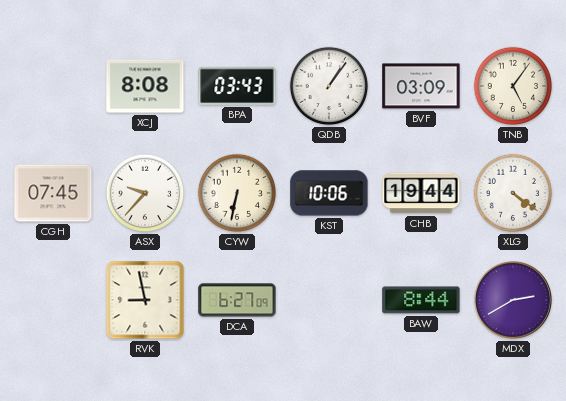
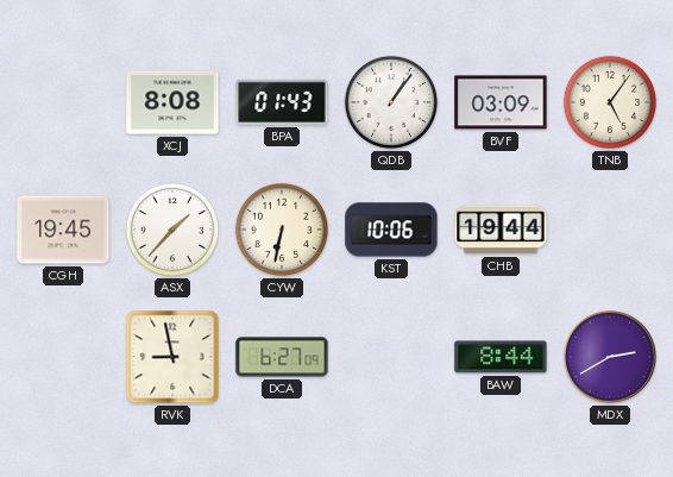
BPA: 03:43 -> 01:43 (282, 102)
CGH: 07:45 -> 19:45 (63, 230)
ASX: 9:37 -> 1:37 (172, 230)
XLG: 4:21 -> none (513, 193)
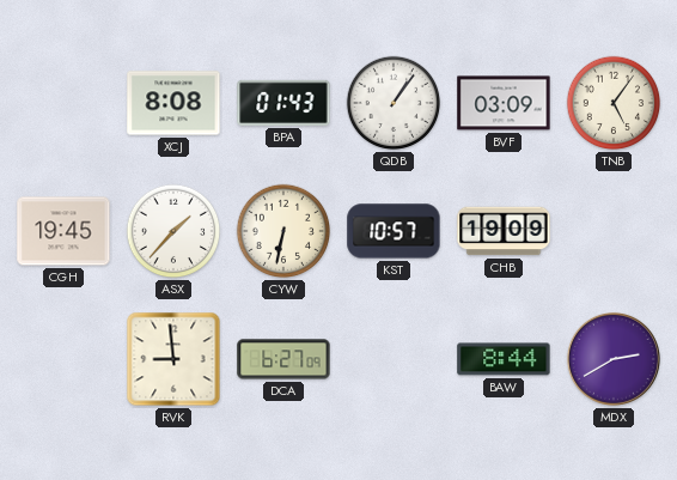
KST: 10:06 -> 10:57 (394, 231)
CHB: 19:44 -> 19:09 (504, 231)
RVK: 8:58 -> 8:59 (173, 359)
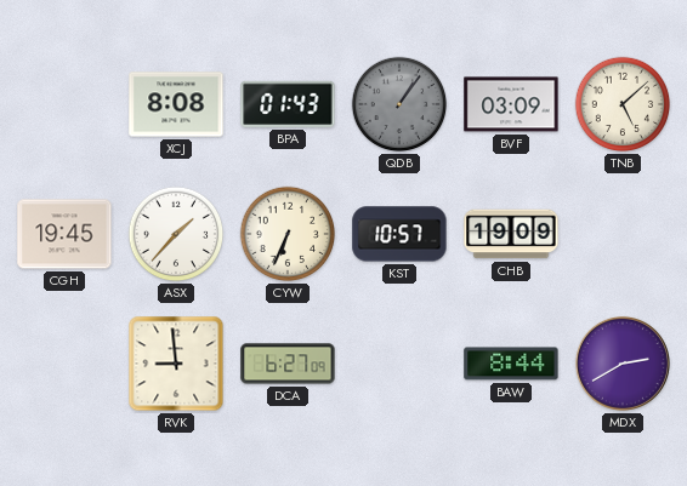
QDB dial: white -> grey (399, 104)
TNB: 5:06 -> 5:08 (623, 104)
CYW: 6:32 -> 6:34 (288, 234)
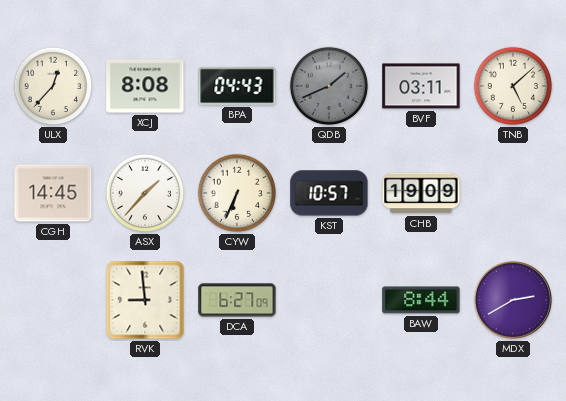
ULX: none -> 12:37 (53, 86)
BPA: 01:43 -> 04:43 (237, 86)
QDB: 1:06 -> 1:41 (329, 86)
BVF: 03:09 -> 03:11 (421, 86)
CGH: 19:45 -> 14:45 (53, 193)
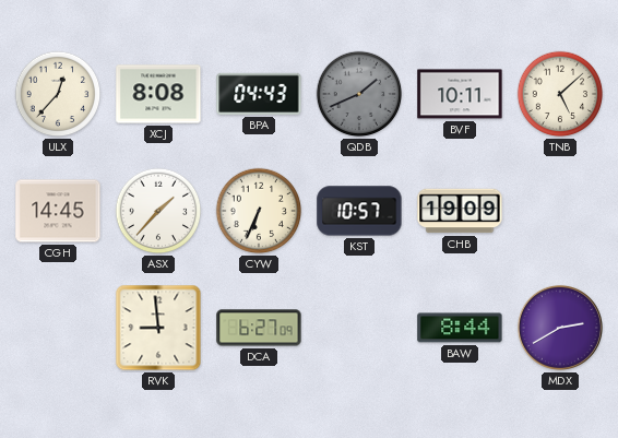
BVF: 03:11 -> 10:11 (460, 94)
